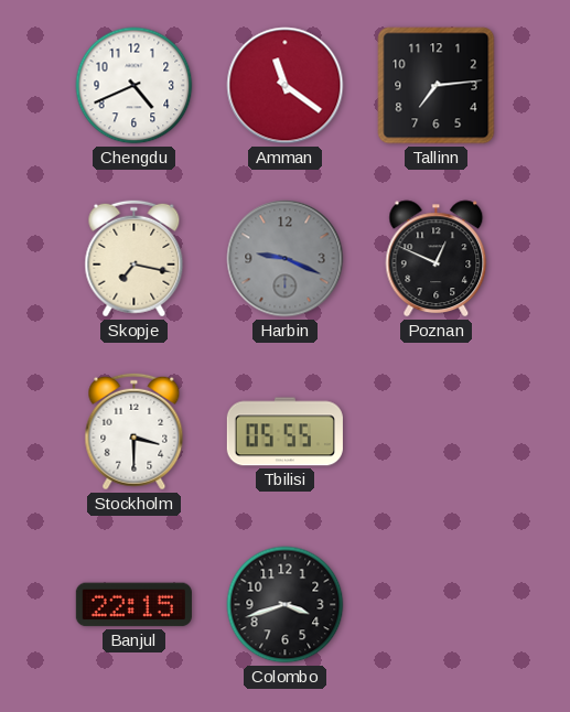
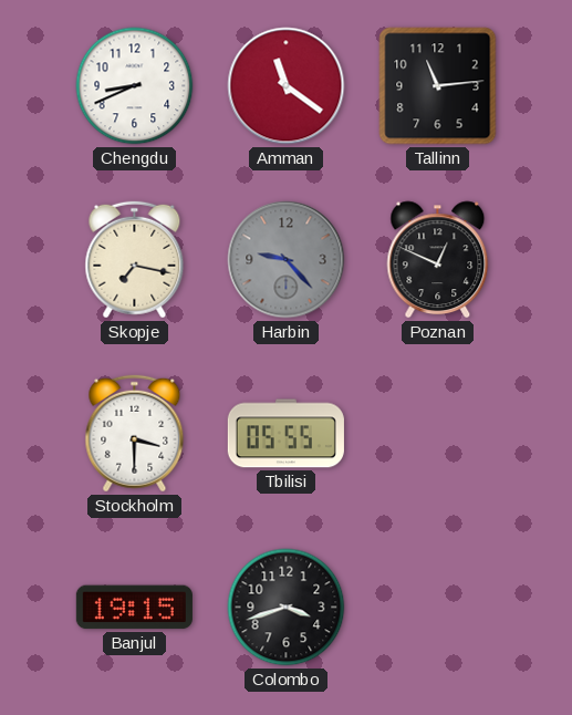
Chengdu: 4:41 -> 8:41 (135, 86)
Tallinn: 7:14 -> 11:14 (438, 86)
Harbin: 9:19 -> 9:23 (287, 260)
Banjul: 22:15 -> 19:15 (134, 608)
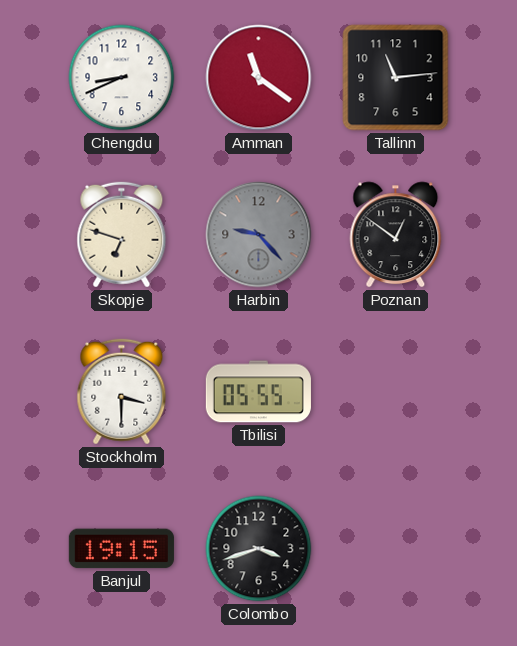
Skopje: 7:17 -> 6:48 (122, 235)
Poznan: 12:49 -> 12:51 (396, 235)
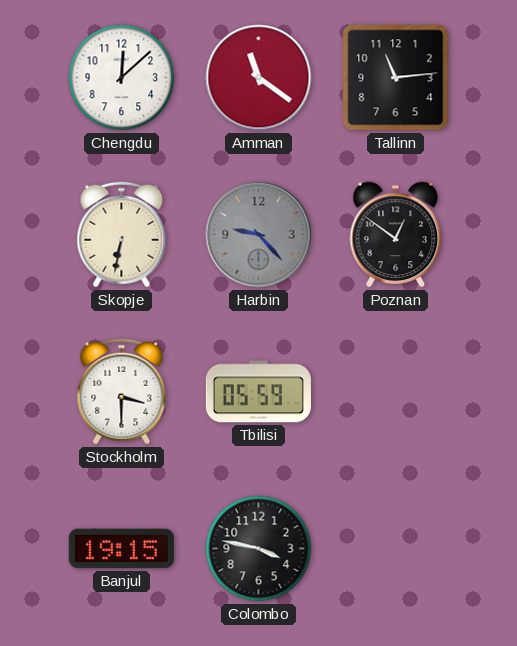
Chengdu: 8:41 -> 12:08 (122, 78)
Skopje: 6:48 -> 6:32 (122, 235)
Tbilisi: 05:55 -> 05:59 (258, 392)
Colombo: 3:42 -> 3:47 (259, 549)
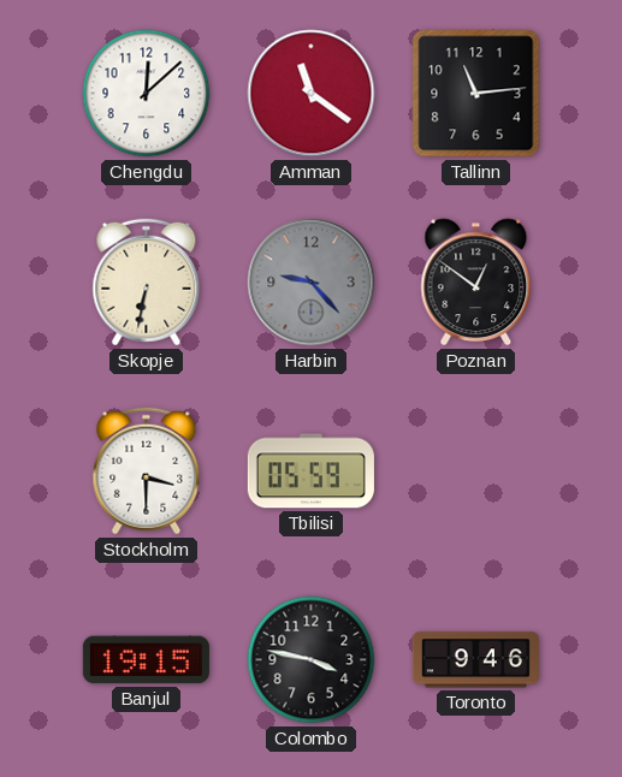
Toronto: none -> 9:46 (475, 660)
